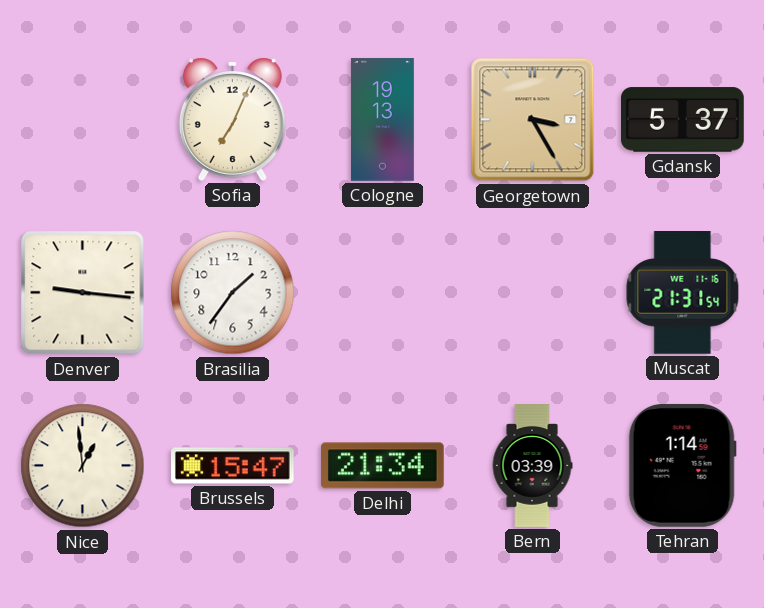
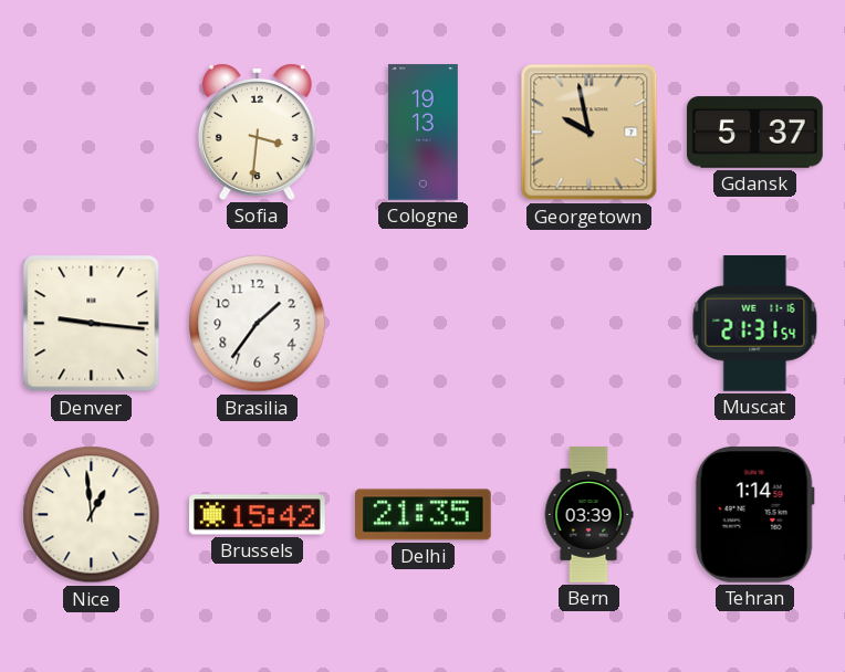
Sofia: 7:04 -> 3:31 (257, 132)
Georgetown: 3:25 -> 9:58 (590, 133)
Brussels: 15:47 -> 15:42 (258, 515)
Delhi: 21:34 -> 21:35 (422, 515)
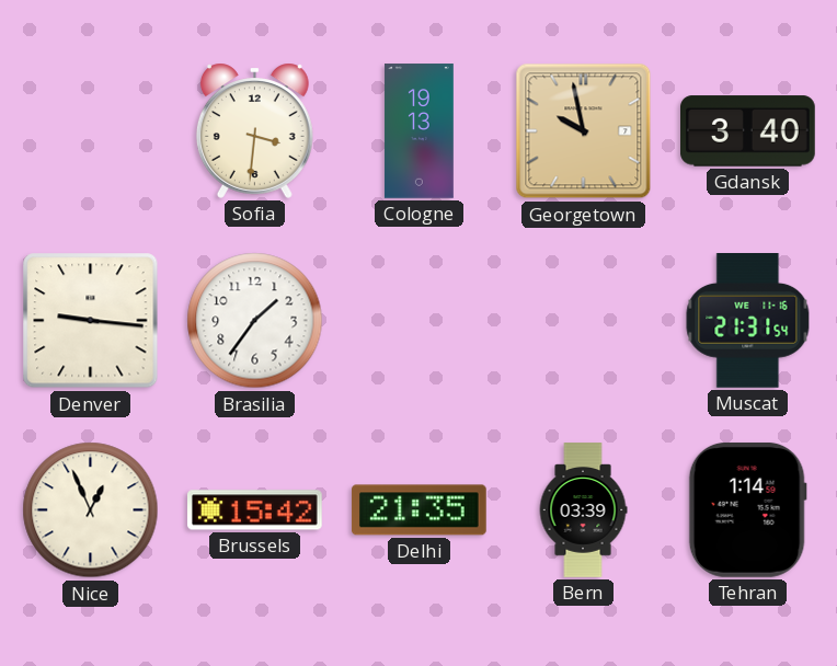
Gdansk: 5:37 -> 3:40 (748, 131)
Nice: 12:59 -> 12:56 (91, 510)
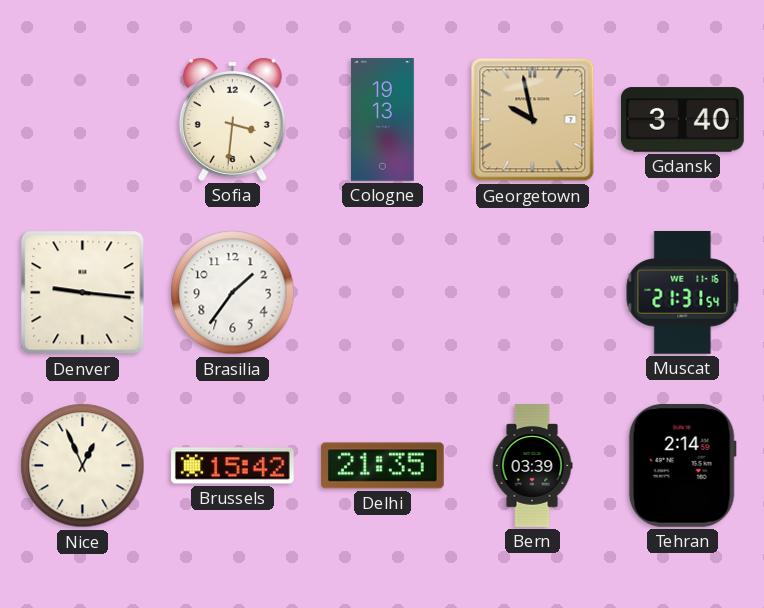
Tehran: 1:14 -> 2:14 (682, 465)
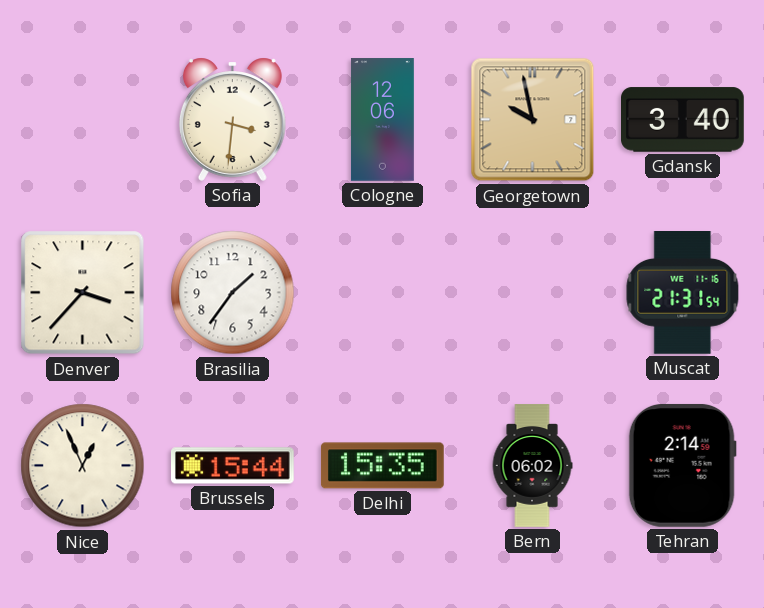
Cologne: 19:13 -> 12:06 (382, 120)
Denver: 9:16 -> 3:37 (83, 293)
Brussels: 15:42 -> 15:44 (233, 466)
Delhi: 21:35 -> 15:35 (382, 466)
Bern: 03:39 -> 06:02 (532, 466)
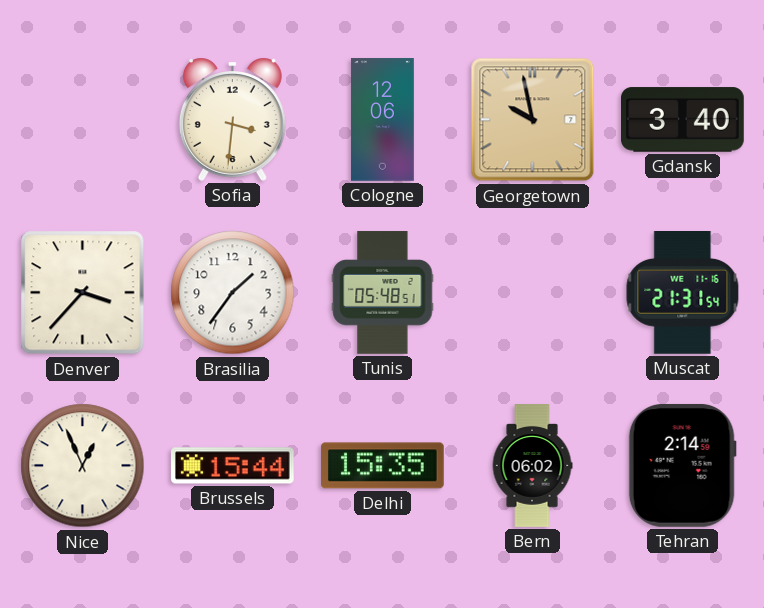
Tunis: none -> 05:48 (383, 293)
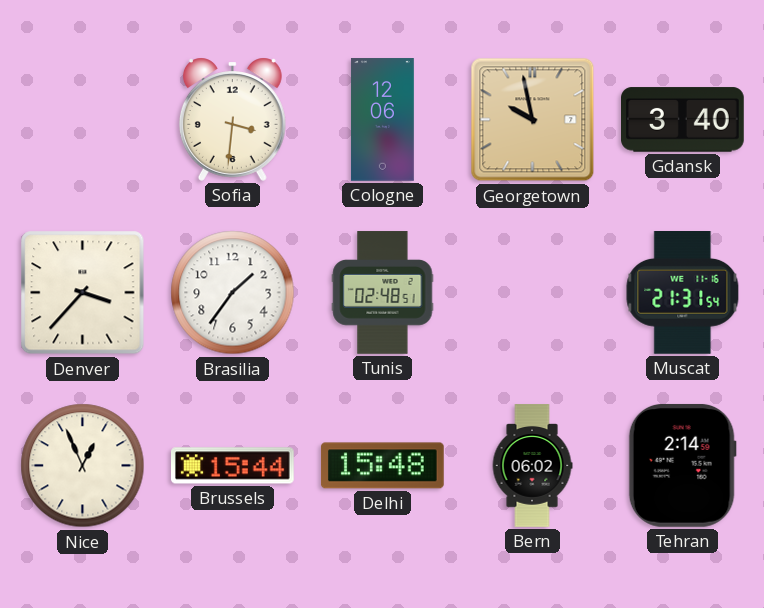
Tunis: 05:48 -> 02:48 (383, 293)
Delhi: 15:35 -> 15:48 (382, 466)
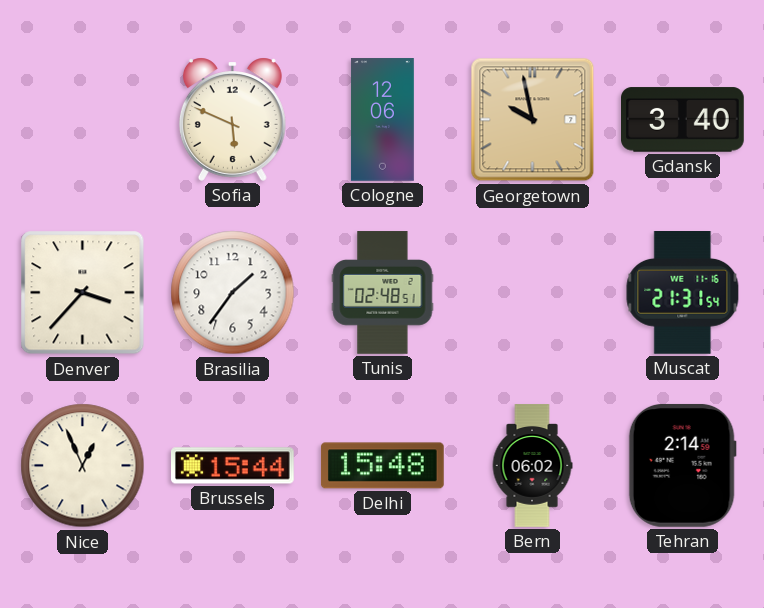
Sofia: 3:31 -> 5:49 (232, 119)
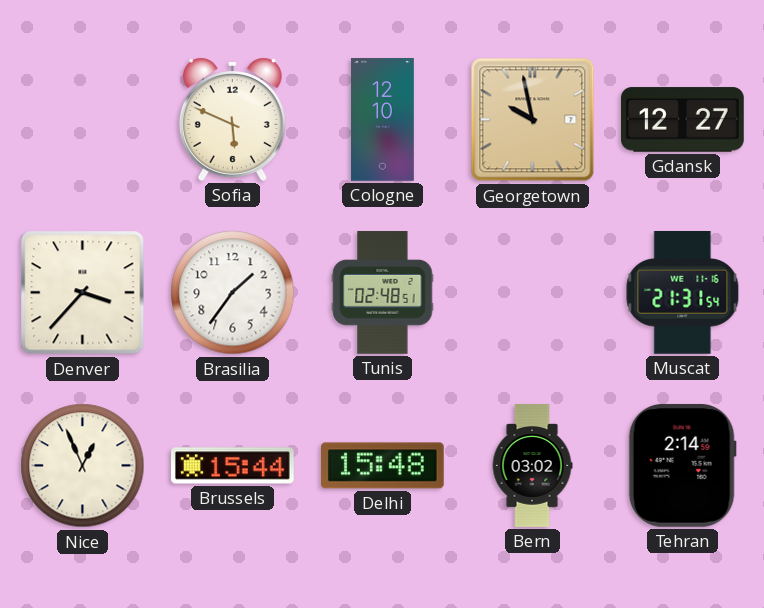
Cologne: 12:06 -> 12:10 (382, 120)
Gdansk: 3:40 -> 12:27 (683, 120)
Bern: 06:02 -> 03:02 (532, 466)
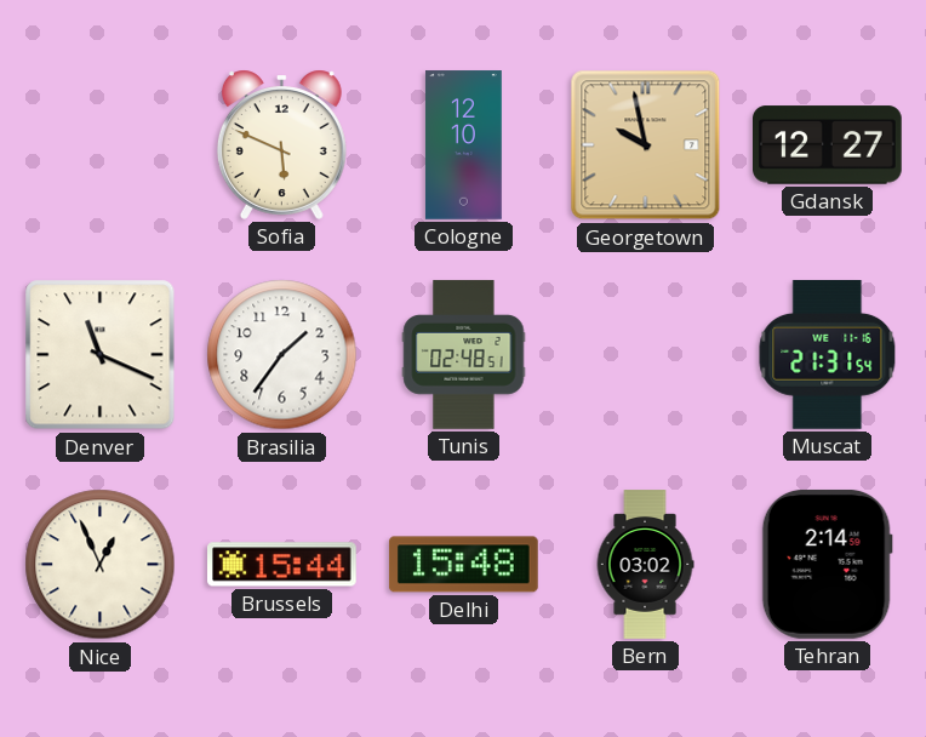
Denver: 3:37 -> 11:19 (101, 355)
